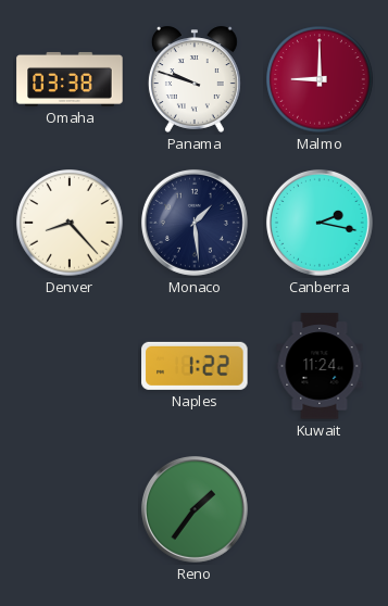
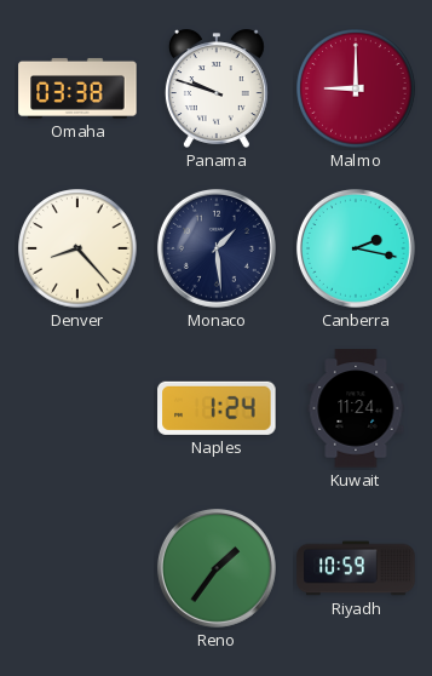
Naples: 1:22 -> 1:24 (217, 408)
Riyadh: none -> 10:59 (356, 568)
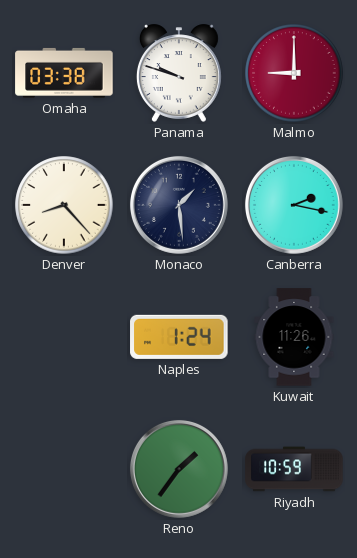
Kuwait: 11:24 -> 11:26 (294, 337)
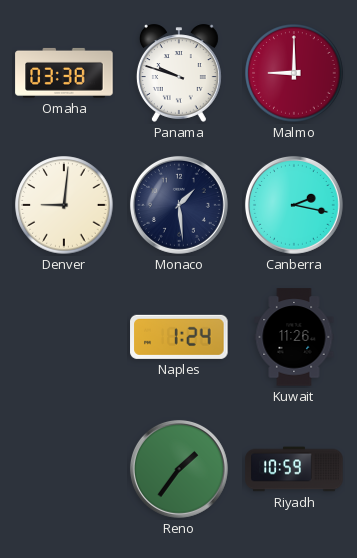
Denver: 8:23 -> 9:01 (64, 205)
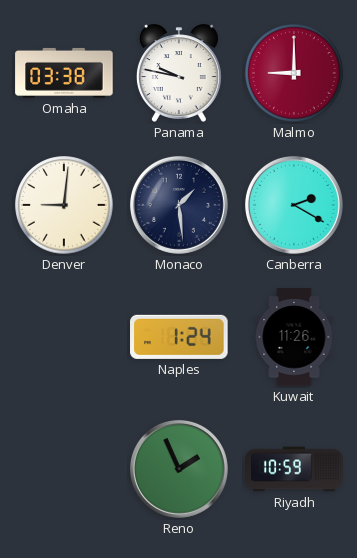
Panama: 9:48 -> 9:47 (179, 73)
Canberra: 2:17 -> 2:20 (294, 205)
Reno: 1:36 -> 1:56 (179, 469)
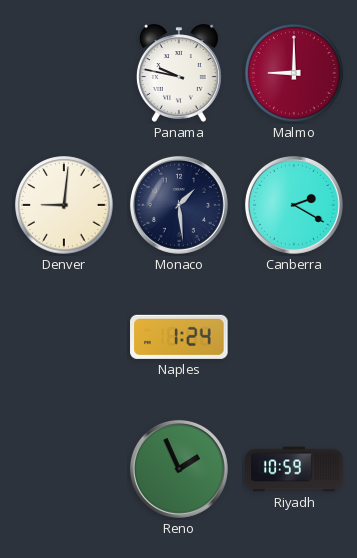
Omaha: 03:38 -> none (64, 73)
Kuwait: 11:26 -> none (294, 337)
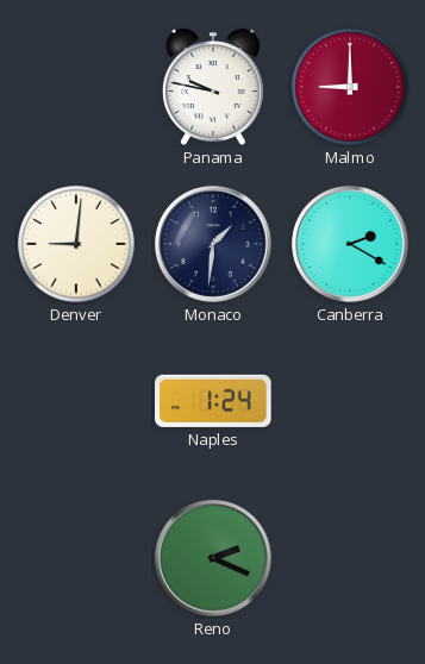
Monaco: 1:29 -> 1:31 (213, 244)
Reno: 1:56 -> 2:19 (213, 558)
Riyadh: 10:59 -> none (294, 469)
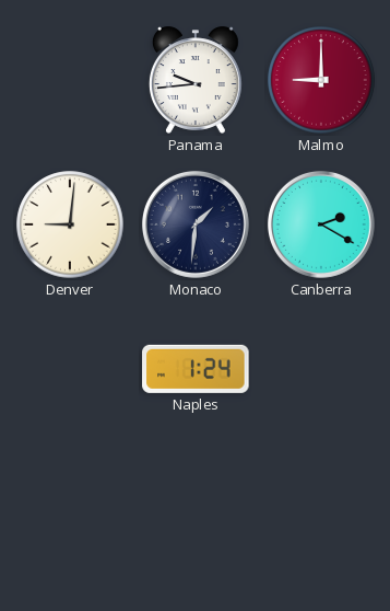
Panama: 9:47 -> 9:44 (196, 80)
Reno: 2:19 -> none (213, 558)
